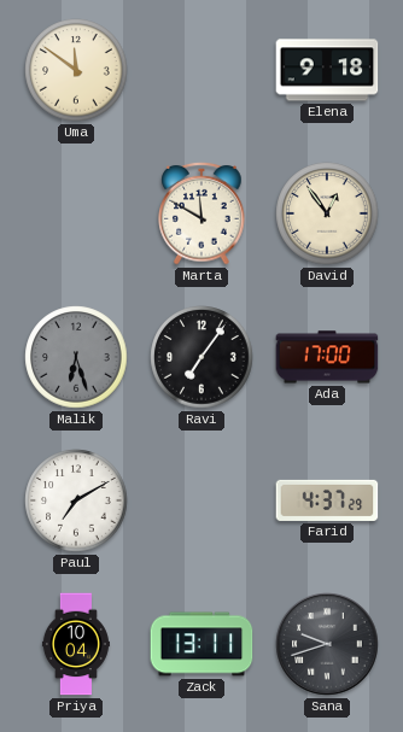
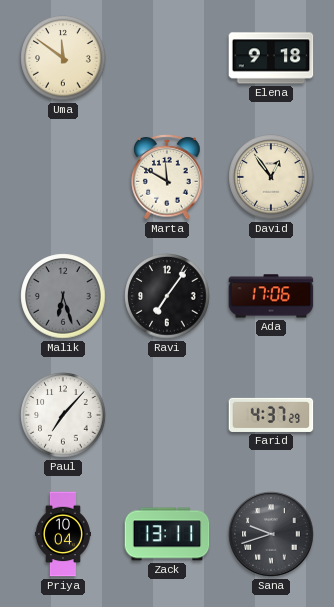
Ada: 17:00 -> 17:06 (271, 296)
Paul: 7:10 -> 7:07 (63, 415)
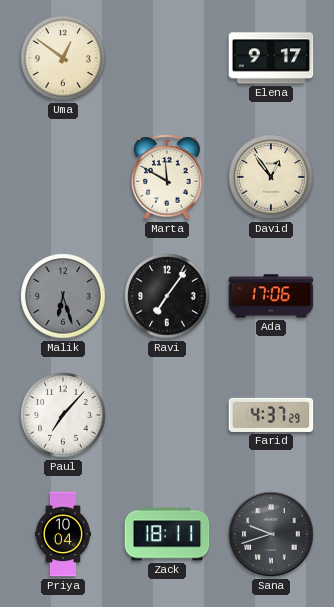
Uma: 11:51 -> 12:51 (63, 58)
Elena: 9:18 -> 9:17 (271, 58)
Zack: 13:11 -> 18:11 (167, 534)
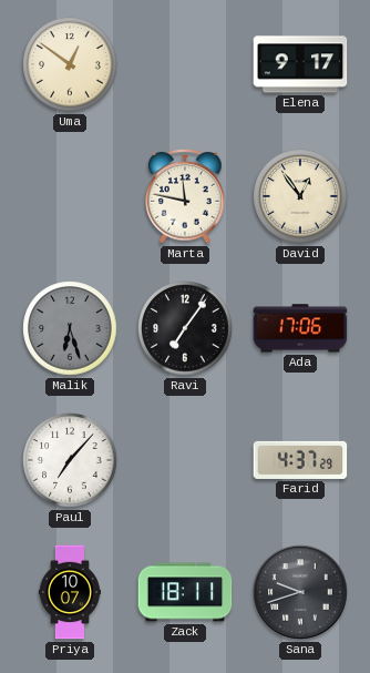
Marta: 11:50 -> 11:47 (185, 196)
Priya: 10:04 -> 10:07 (70, 592)
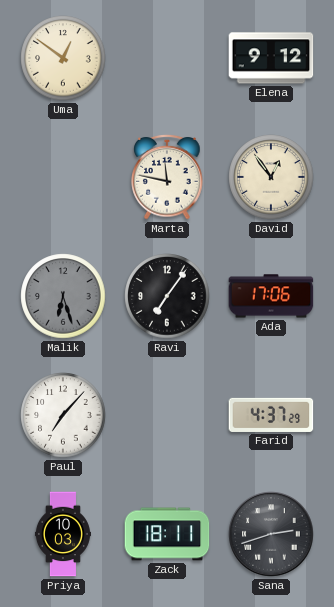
Elena: 9:17 -> 9:12 (271, 58)
Priya: 10:07 -> 10:03 (63, 534)
Sana: 9:42 -> 2:42 (271, 534)
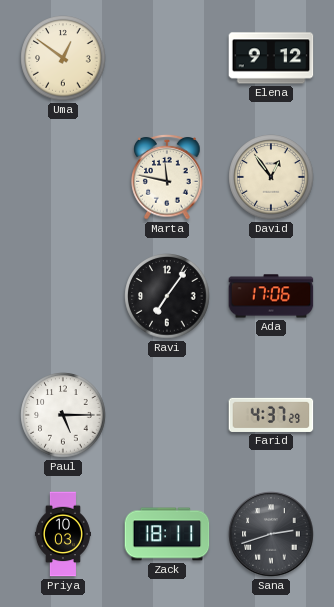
Malik: 6:27 -> none (63, 296)
Paul: 7:07 -> 5:15 (63, 415)
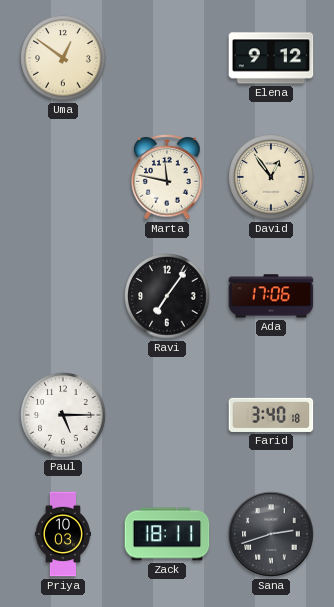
Farid: 4:37 -> 3:40 (271, 415)
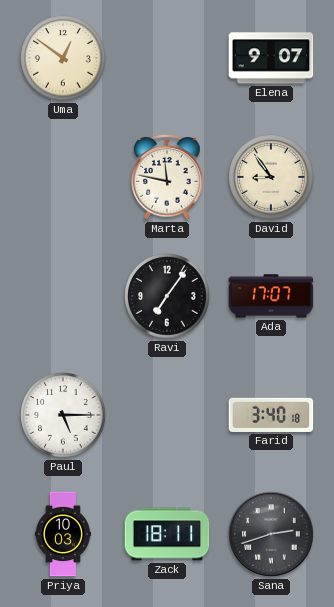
Elena: 9:12 -> 9:07 (271, 58)
David: 12:54 -> 8:54 (271, 177)
Ada: 17:06 -> 17:07 (271, 296)
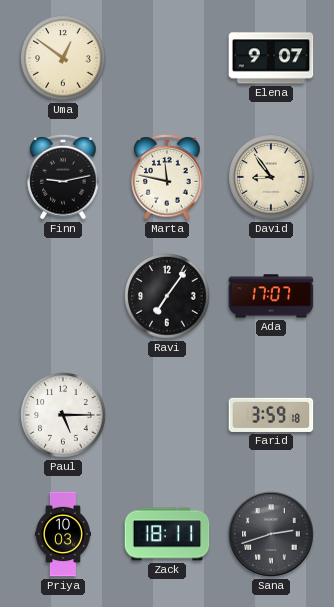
Finn: none -> 9:13 (63, 177)
Farid: 3:40 -> 3:59 (271, 415)
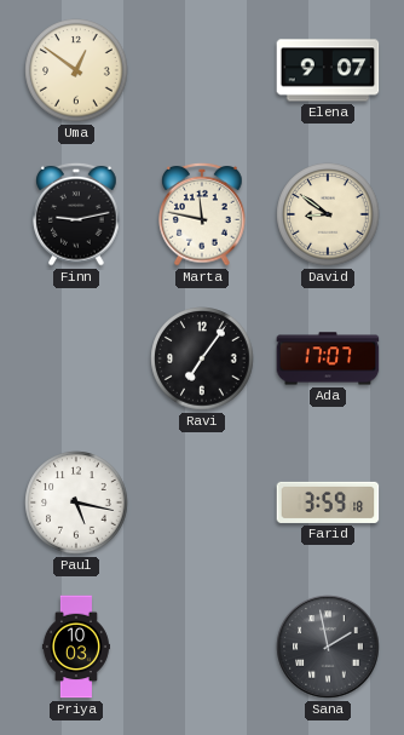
David: 8:54 -> 8:51 (328, 214)
Paul: 5:15 -> 5:17 (76, 503)
Zack: 18:11 -> none (167, 534)
Sana: 2:42 -> 1:58 (328, 647)
